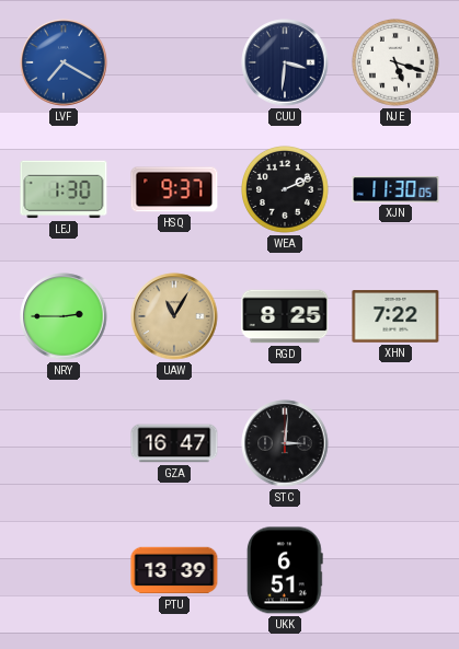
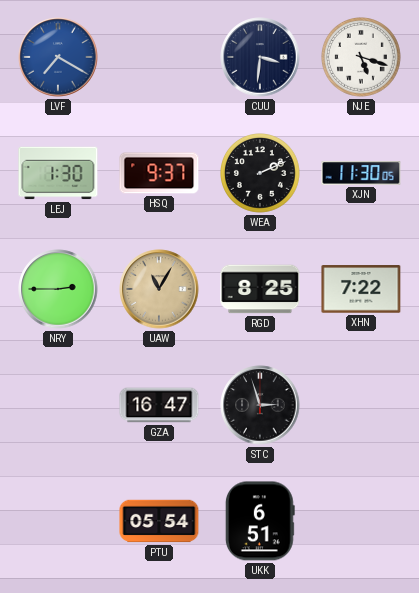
STC: 3:01 -> 2:57 (260, 405)
PTU: 13:39 -> 05:54 (159, 521)
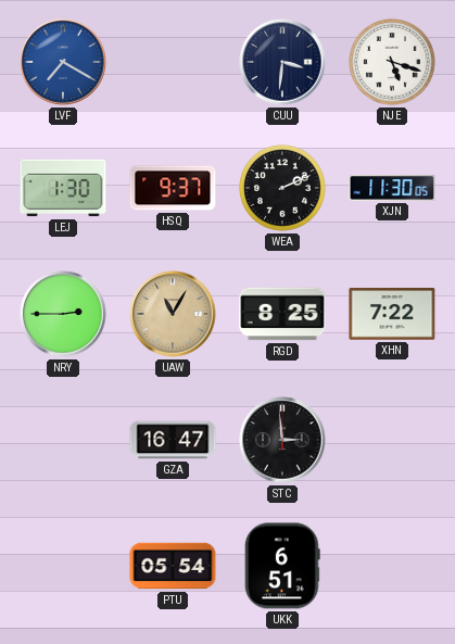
STC: 2:57 -> 2:59 (282, 440)
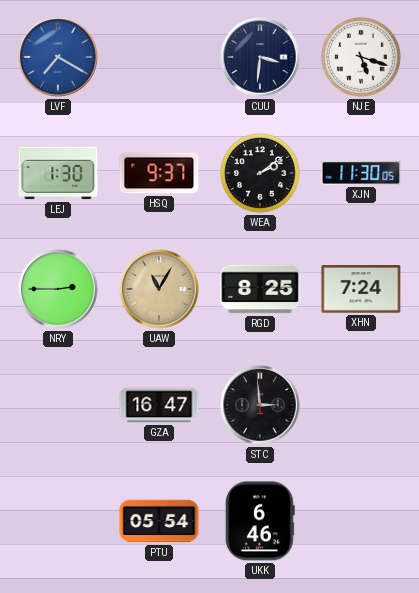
WEA: 2:11 -> 2:09 (261, 174)
XHN: 7:22 -> 7:24 (361, 289)
UKK: 6:51 -> 6:46 (260, 521)
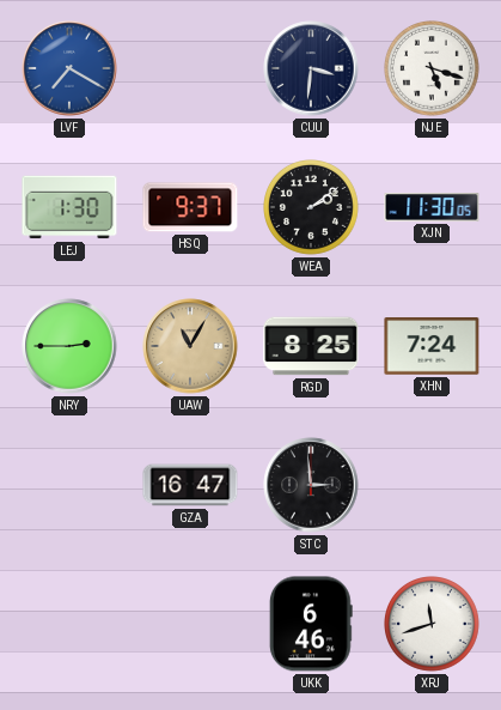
PTU: 05:54 -> none (159, 521)
XRJ: none -> 11:42 (433, 625)
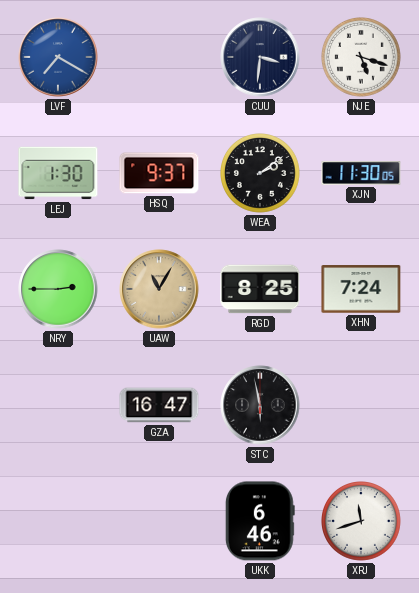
STC: 2:59 -> 5:58 (260, 405)
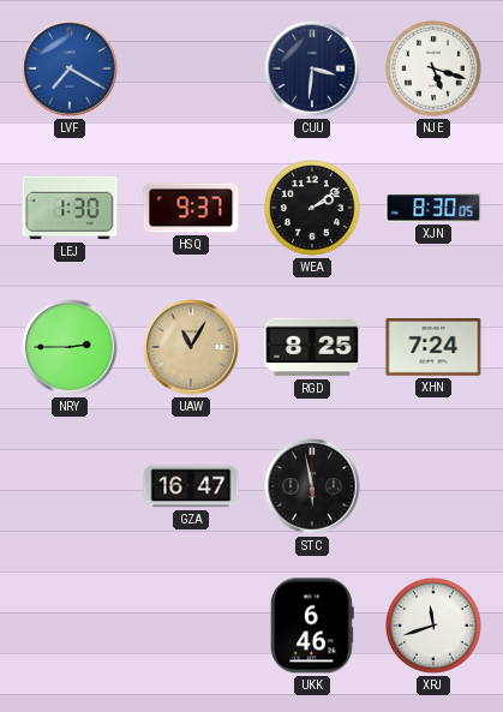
XJN: 11:30 -> 8:30 (433, 208)
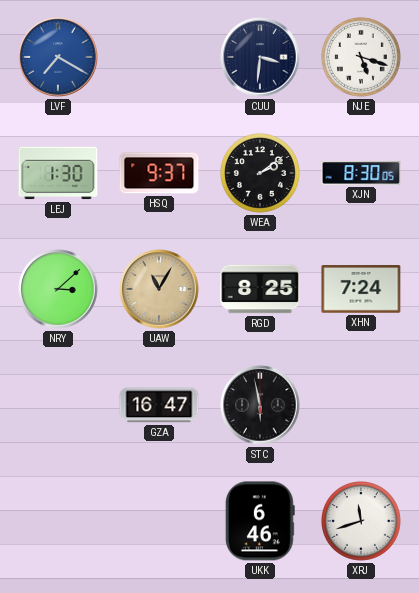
NRY: 2:45 -> 3:08 (58, 289)
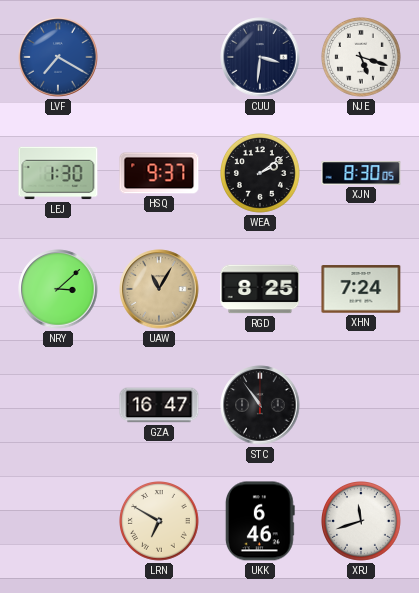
STC: 5:58 -> 10:54 (260, 405)
LRN: none -> 6:50 (160, 522)
